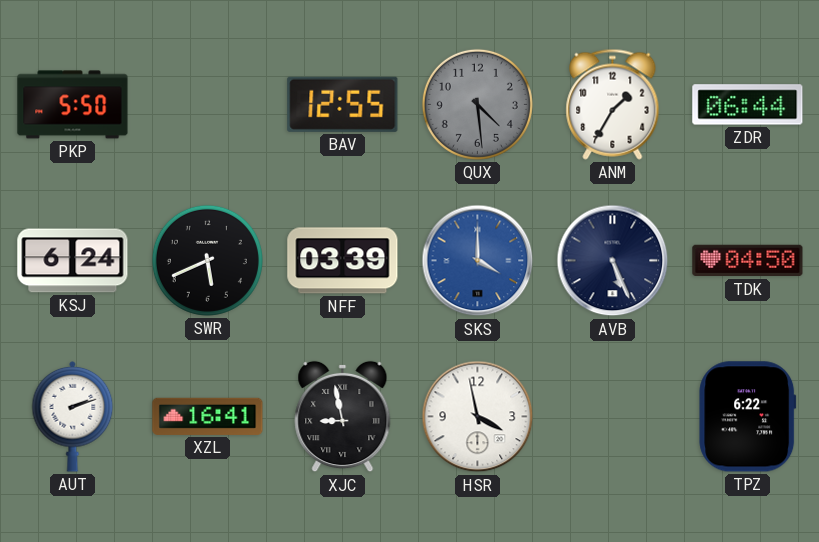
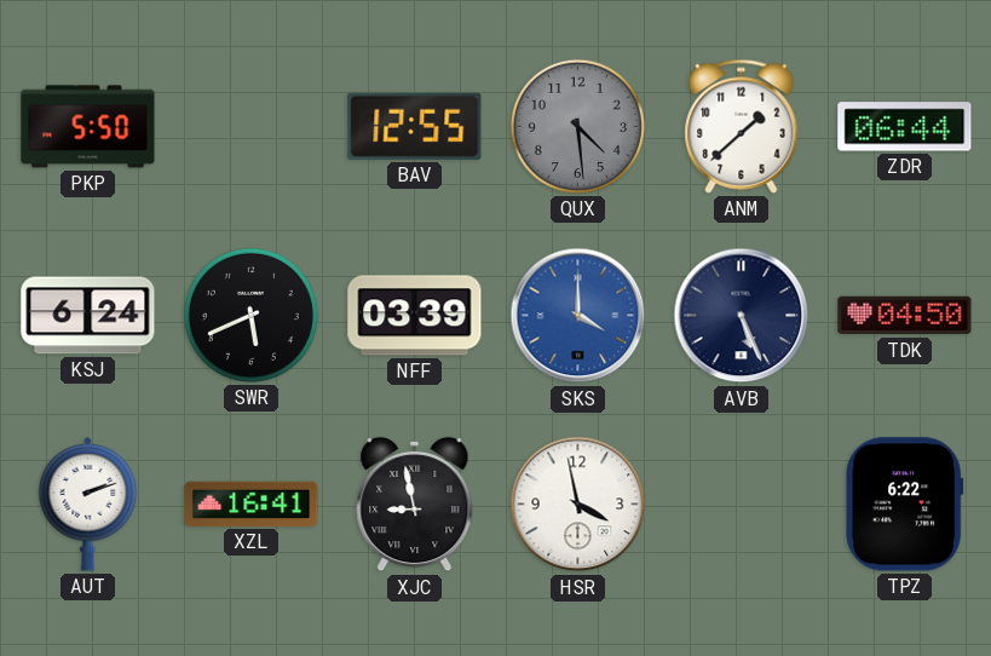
ANM: 1:35 -> 1:38 (742, 126)
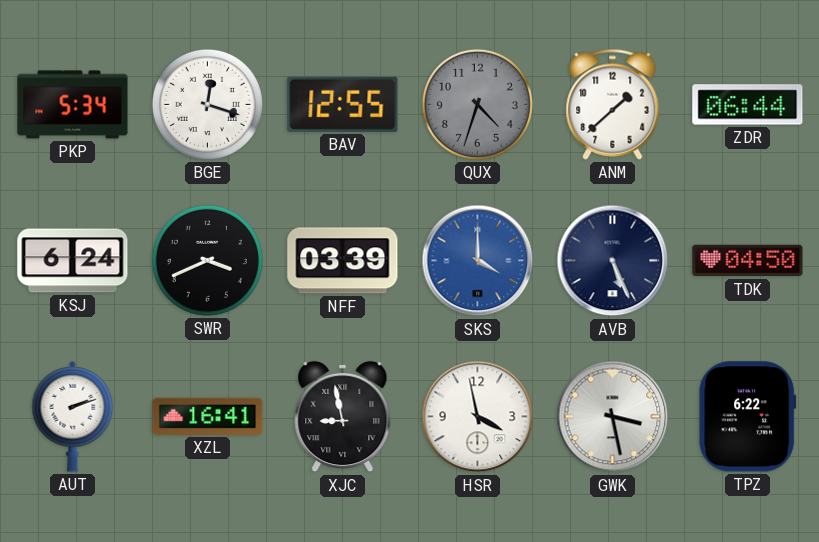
PKP: 5:50 -> 5:34 (73, 105)
BGE: none -> 12:18 (207, 104)
QUX: 4:29 -> 4:33 (477, 104)
SWR: 5:41 -> 3:41 (207, 260)
GWK: none -> 3:28 (613, 417)
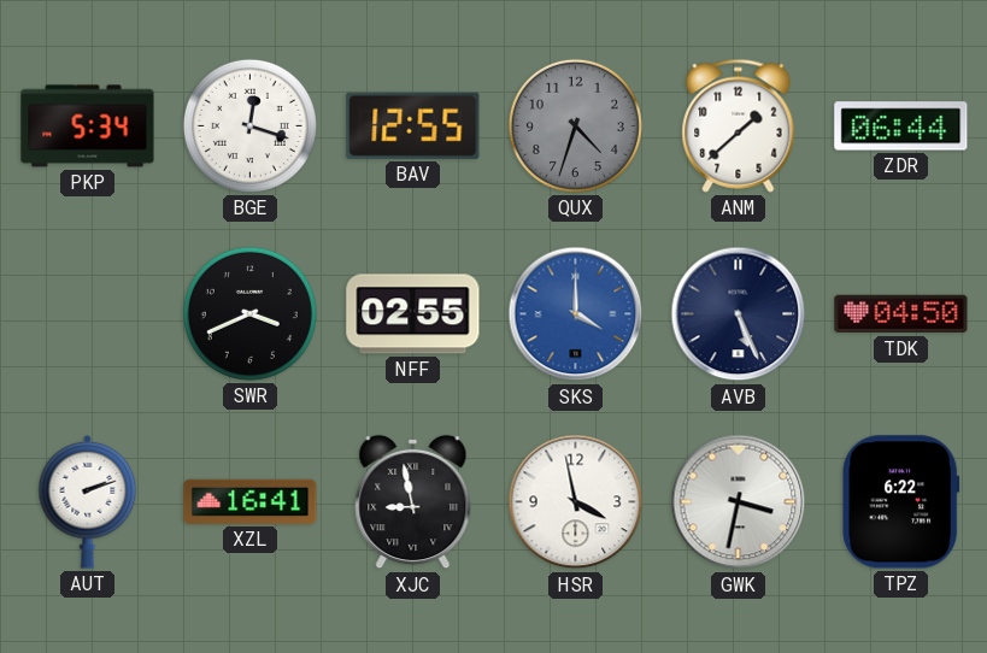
KSJ: 6:24 -> none (73, 261)
NFF: 03:39 -> 02:55 (413, 314)
GWK: 3:28 -> 3:32 (739, 502)
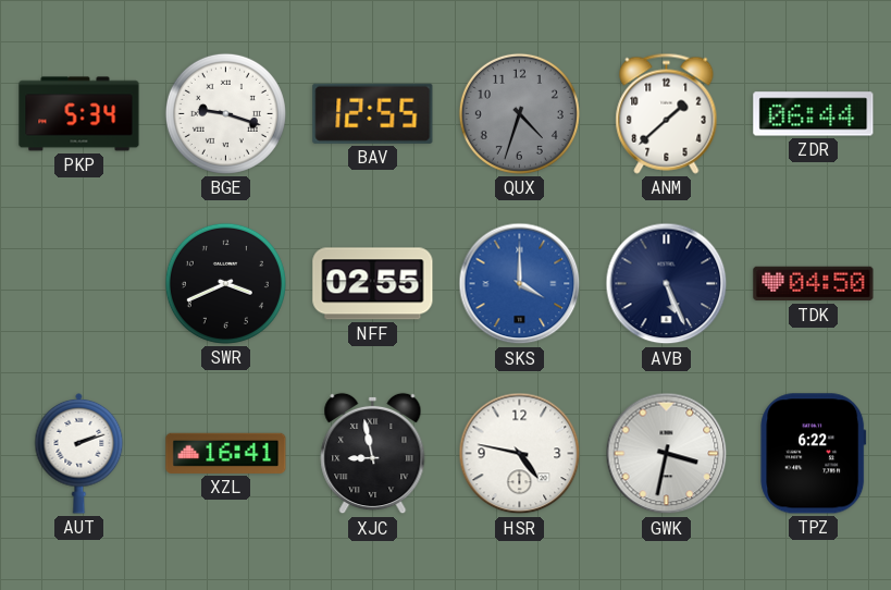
BGE: 12:18 -> 9:18 (225, 113)
HSR: 3:58 -> 4:47 (520, 454)
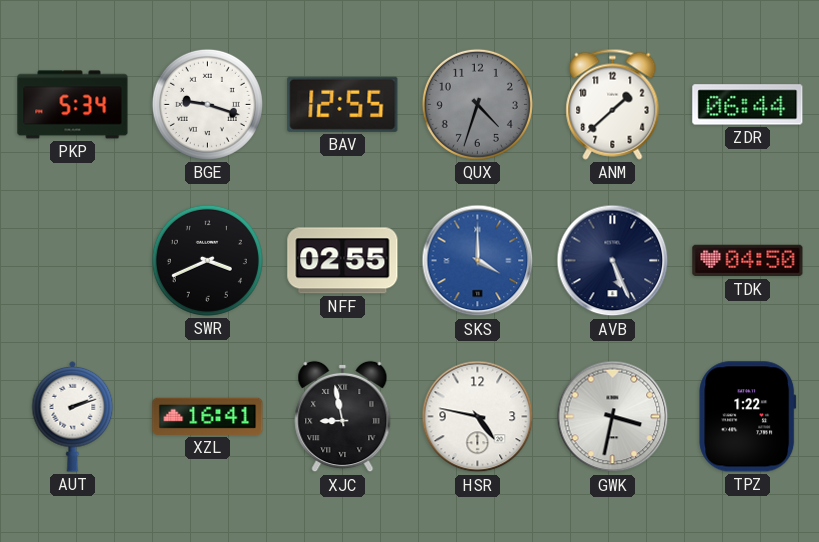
TPZ: 6:22 -> 1:22 (748, 417)
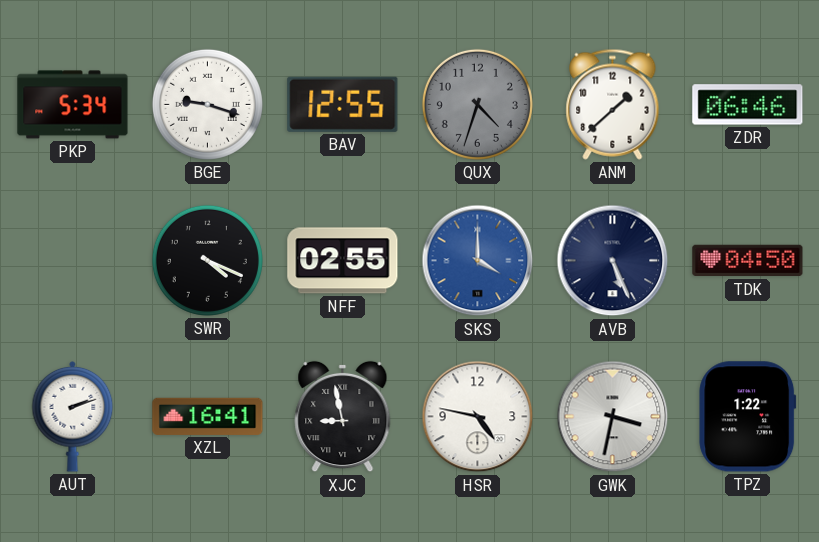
ZDR: 06:44 -> 06:46 (748, 105)
SWR: 3:41 -> 4:19 (207, 260)
